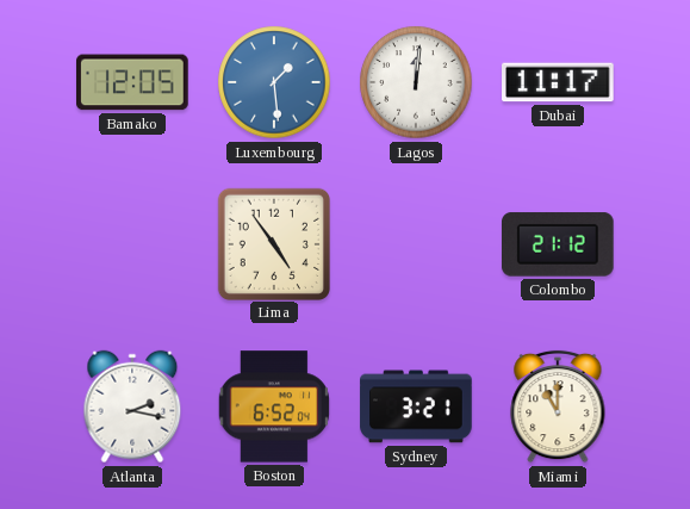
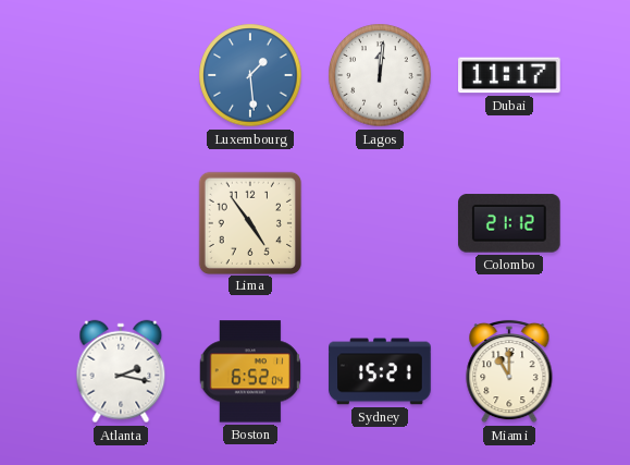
Bamako: 12:05 -> none (133, 82)
Sydney: 3:21 -> 15:21 (380, 371)
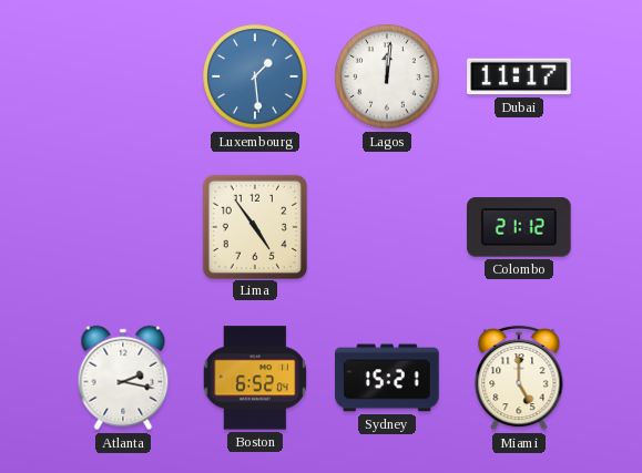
Miami: 11:00 -> 5:00 (519, 378)
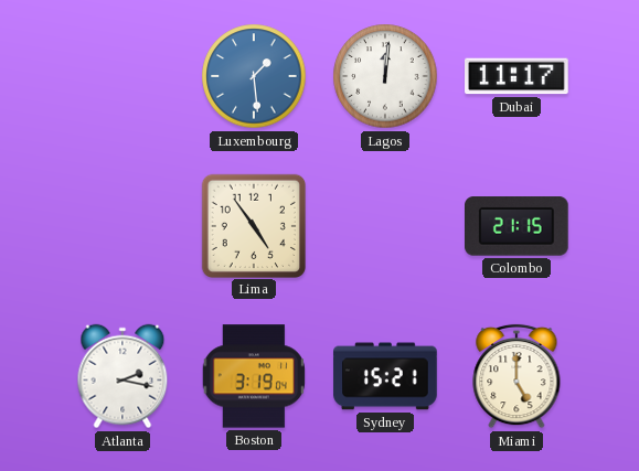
Colombo: 21:12 -> 21:15 (518, 226)
Boston: 6:52 -> 3:19 (253, 376)
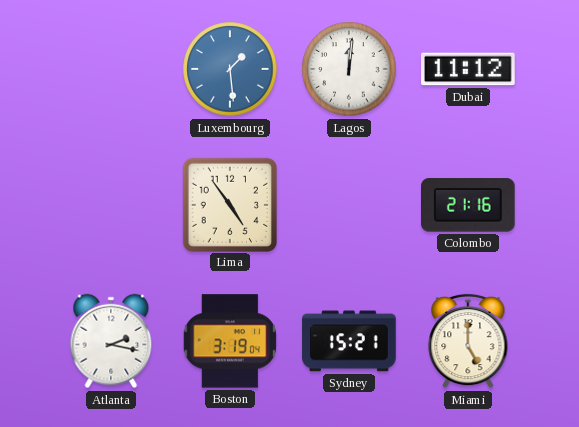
Dubai: 11:17 -> 11:12 (468, 69)
Colombo: 21:15 -> 21:16 (469, 205)
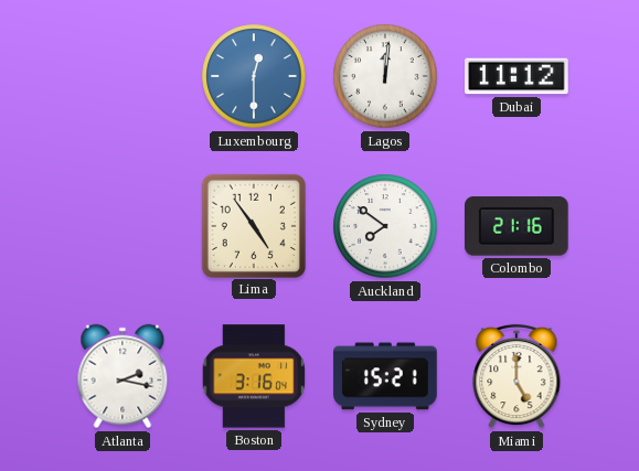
Luxembourg: 1:29 -> 12:30 (254, 76)
Auckland: none -> 7:51 (385, 226)
Boston: 3:19 -> 3:16 (253, 376)
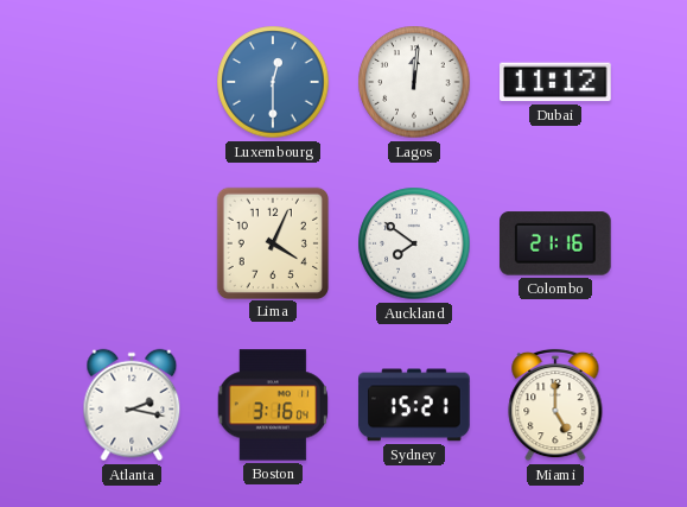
Lima: 4:54 -> 4:04 (272, 242)
